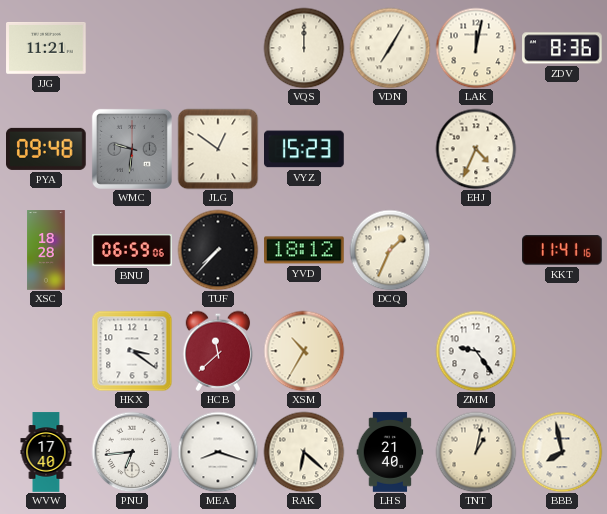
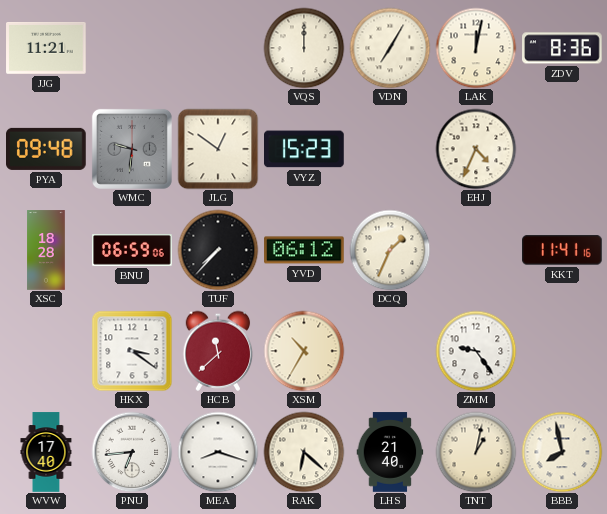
YVD: 18:12 -> 06:12 (304, 250)
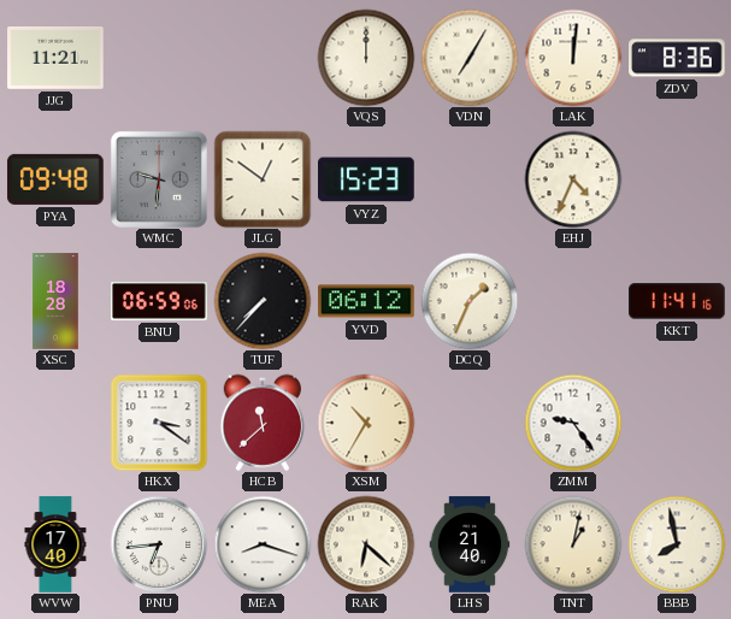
LAK: 12:02 -> 12:01 (573, 58)
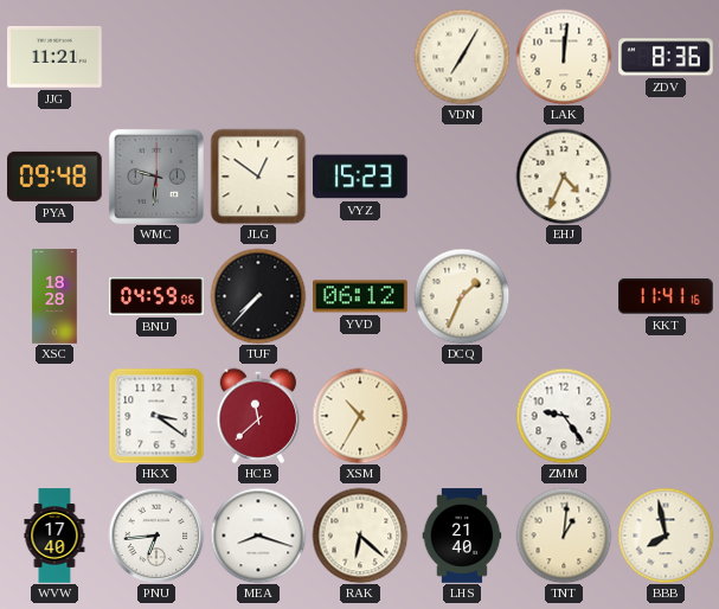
VQS: 12:00 -> none (366, 58)
BNU: 06:59 -> 04:59 (156, 297)
TNT: 1:02 -> 1:01 (564, 536)
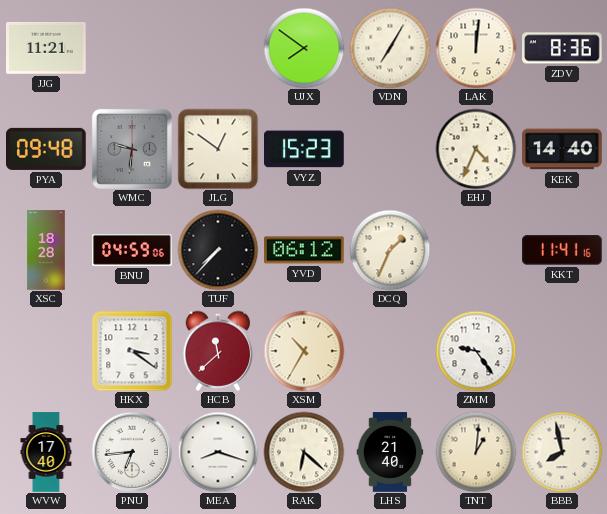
UJX: none -> 7:51 (304, 48)
KEK: none -> 14:40 (562, 149)
